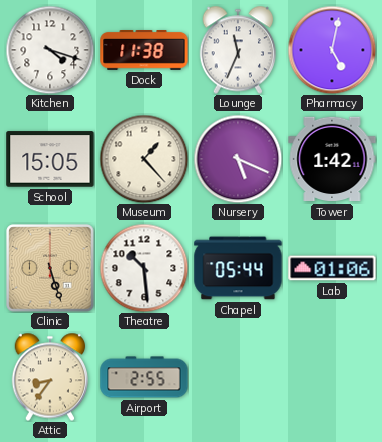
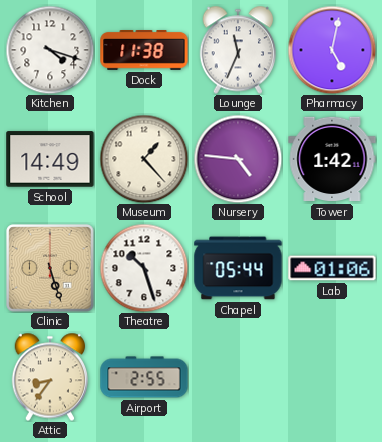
School: 15:05 -> 14:49 (50, 159)
Nursery: 5:19 -> 4:46 (238, 159)
Theatre: 10:29 -> 10:27 (144, 268)
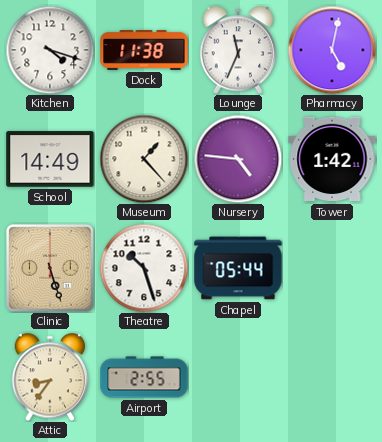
Lab: 01:06 -> none (332, 268)
